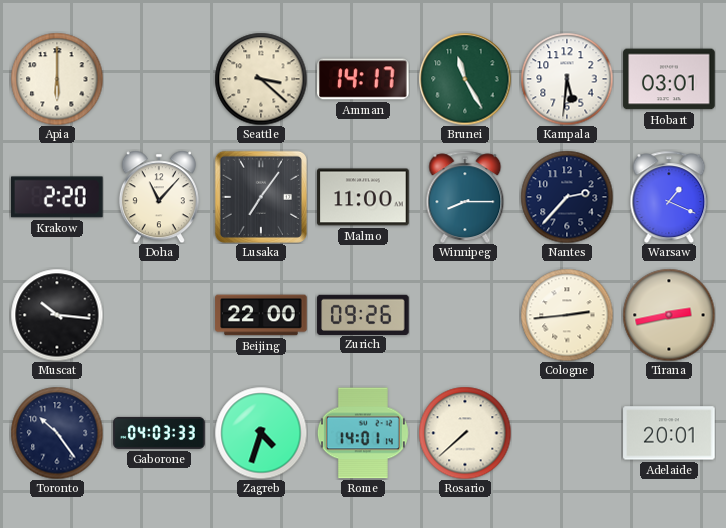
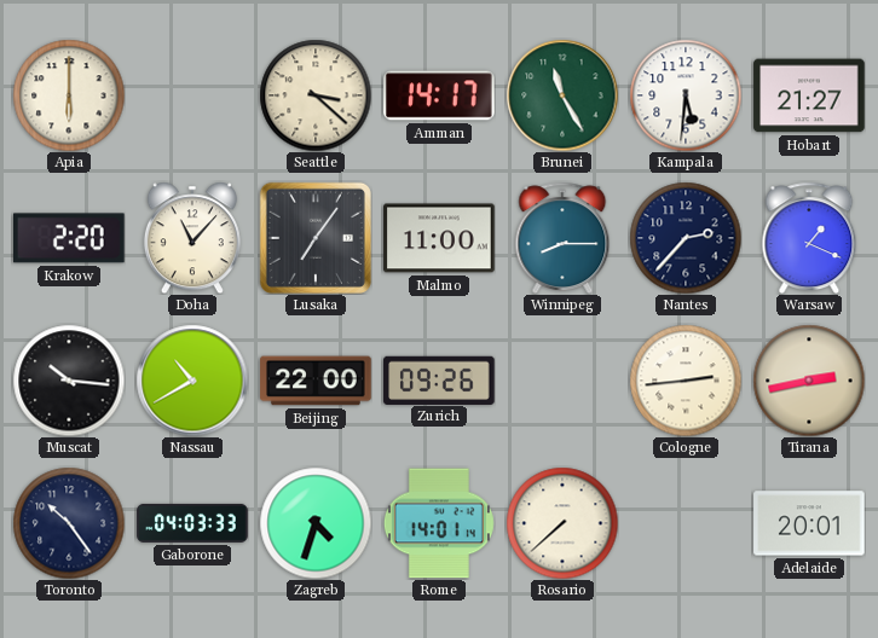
Hobart: 03:01 -> 21:27 (809, 95)
Nassau: none -> 10:40 (192, 381)
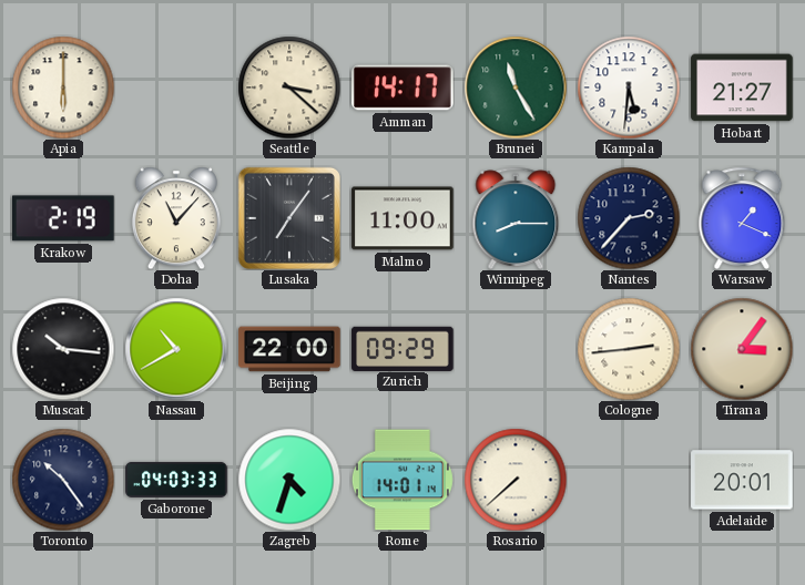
Krakow: 2:20 -> 2:19 (64, 218)
Zurich: 09:26 -> 09:29 (402, 348)
Tirana: 2:43 -> 3:06 (742, 349)
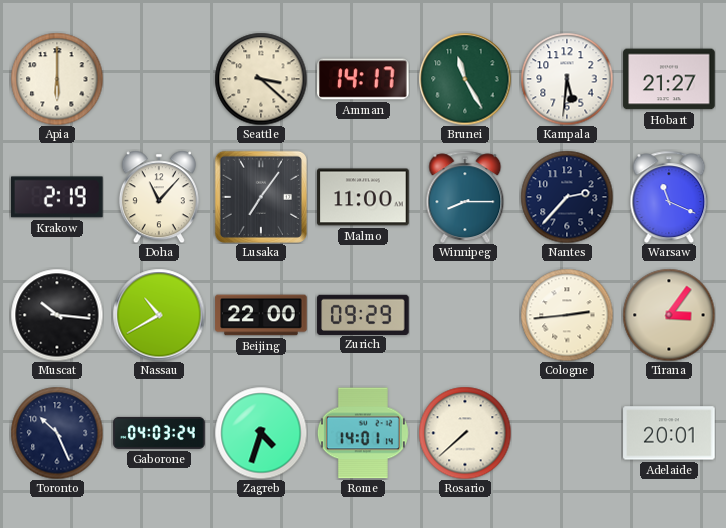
Warsaw: 1:19 -> 11:19 (669, 196)
Toronto: 10:24 -> 10:26 (57, 433)
Gaborone: 04:03:33 -> 04:03:24 (159, 433)
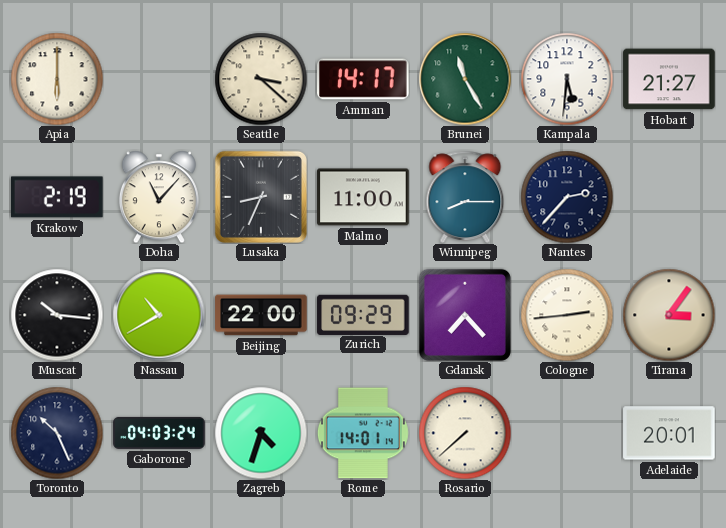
Lusaka: 7:06 -> 8:34 (261, 197)
Warsaw: 11:19 -> none (669, 196)
Gdansk: none -> 7:23 (465, 315)
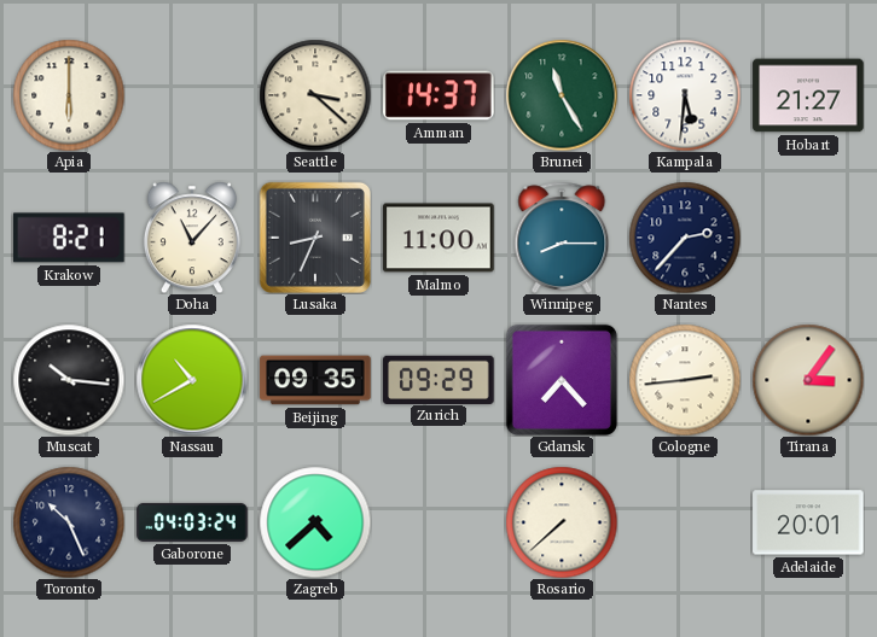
Amman: 14:17 -> 14:37 (440, 95)
Krakow: 2:19 -> 8:21 (70, 238)
Beijing: 22:00 -> 09:35 (315, 380)
Zagreb: 4:33 -> 4:38 (315, 522)
Rome: 14:01 -> none (363, 433)
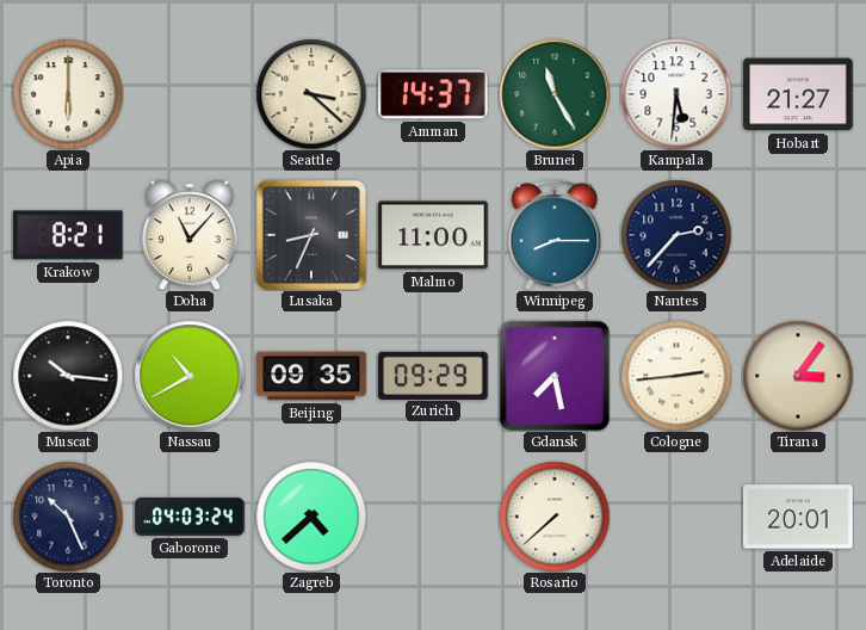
Gdansk: 7:23 -> 7:28 (555, 376)
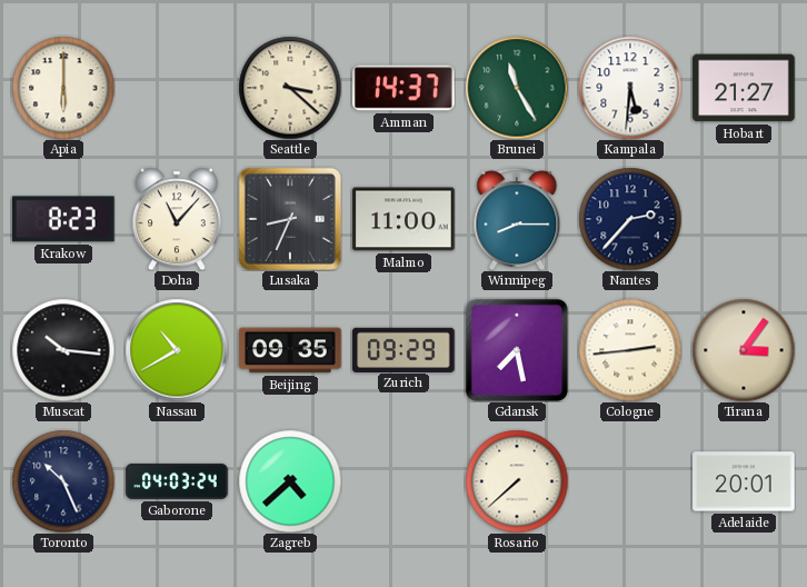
Krakow: 8:21 -> 8:23 (64, 219)
